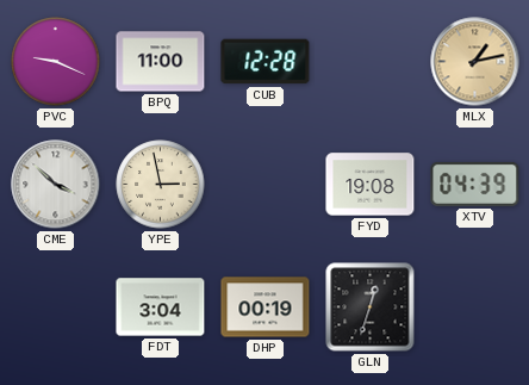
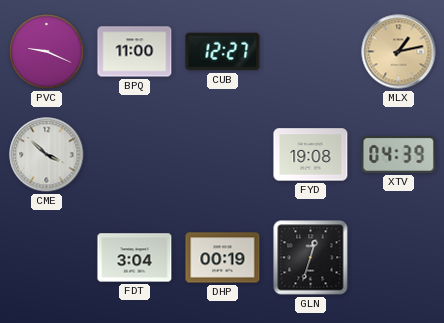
CUB: 12:28 -> 12:27 (223, 52)
YPE: 2:58 -> none (161, 185)
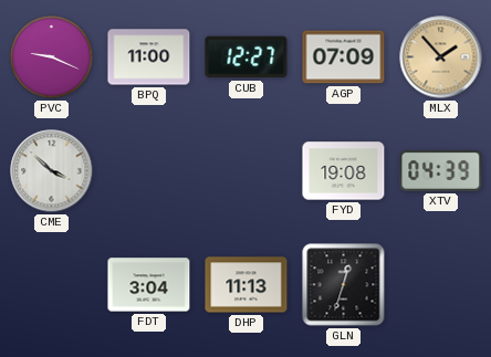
AGP: none -> 07:09 (344, 57)
MLX: 1:13 -> 1:53 (441, 57)
DHP: 00:19 -> 11:13 (247, 285)
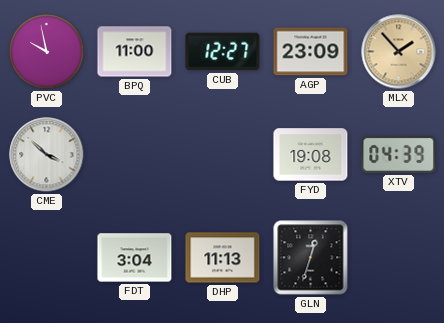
PVC: 9:19 -> 9:58 (47, 52)
AGP: 07:09 -> 23:09 (311, 52)
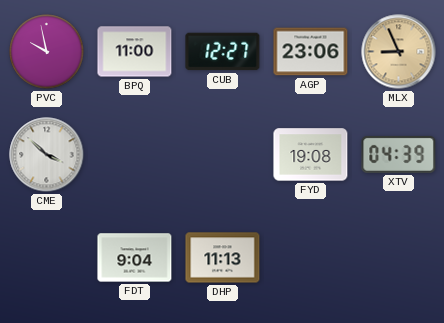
AGP: 23:09 -> 23:06 (311, 52)
MLX: 1:53 -> 8:56 (399, 52)
FDT: 3:04 -> 9:04 (135, 258)
GLN: 12:33 -> none (311, 258)
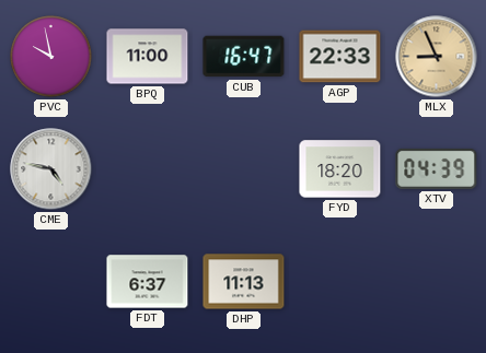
CUB: 12:27 -> 16:47 (244, 57)
AGP: 23:06 -> 22:33 (340, 57)
CME: 3:52 -> 4:47 (51, 169)
FYD: 19:08 -> 18:20 (340, 169)
FDT: 9:04 -> 6:37 (148, 282)
